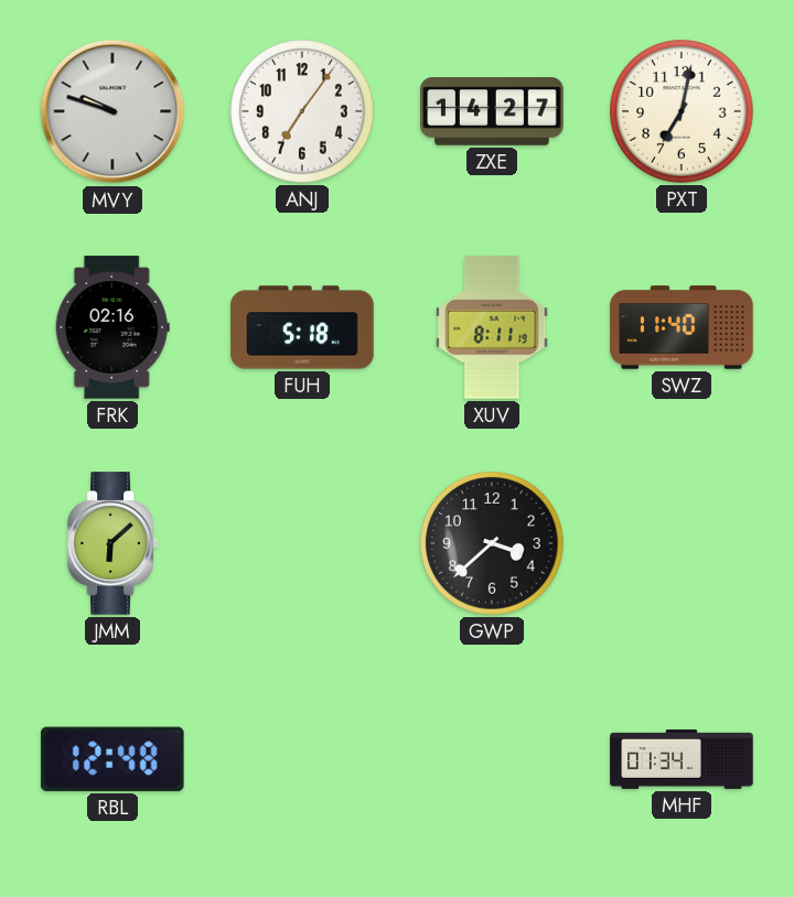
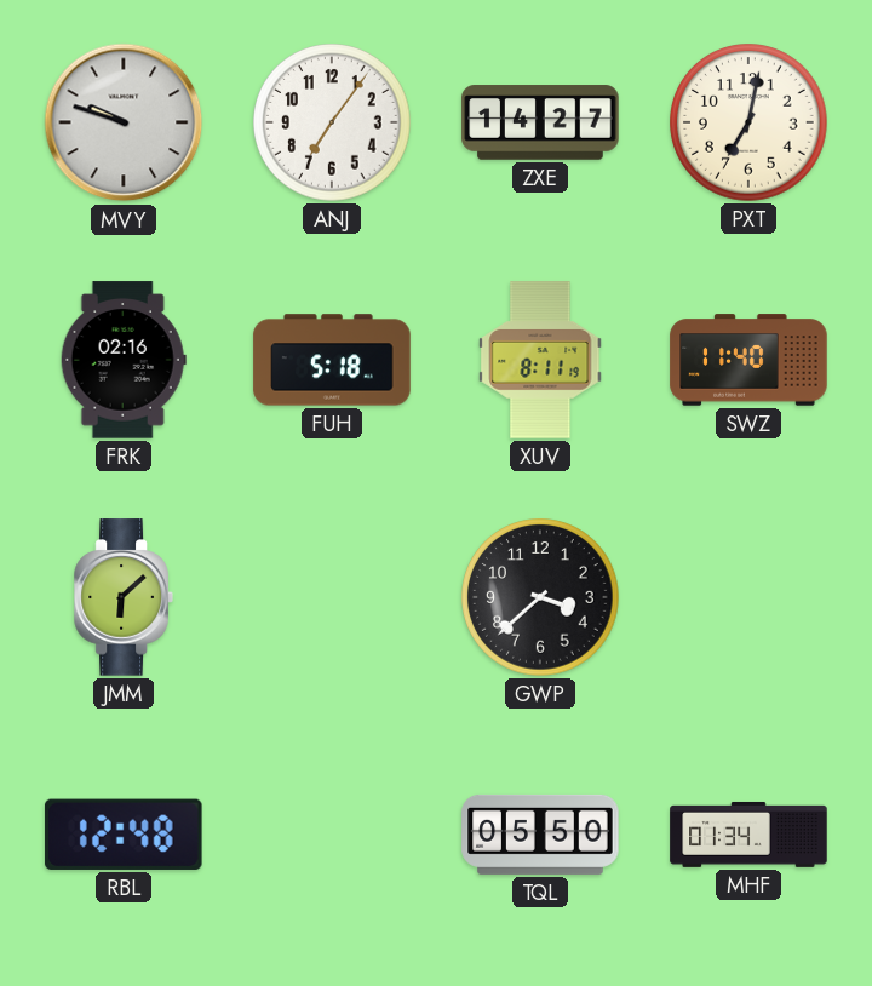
TQL: none -> 05:50 (540, 835)
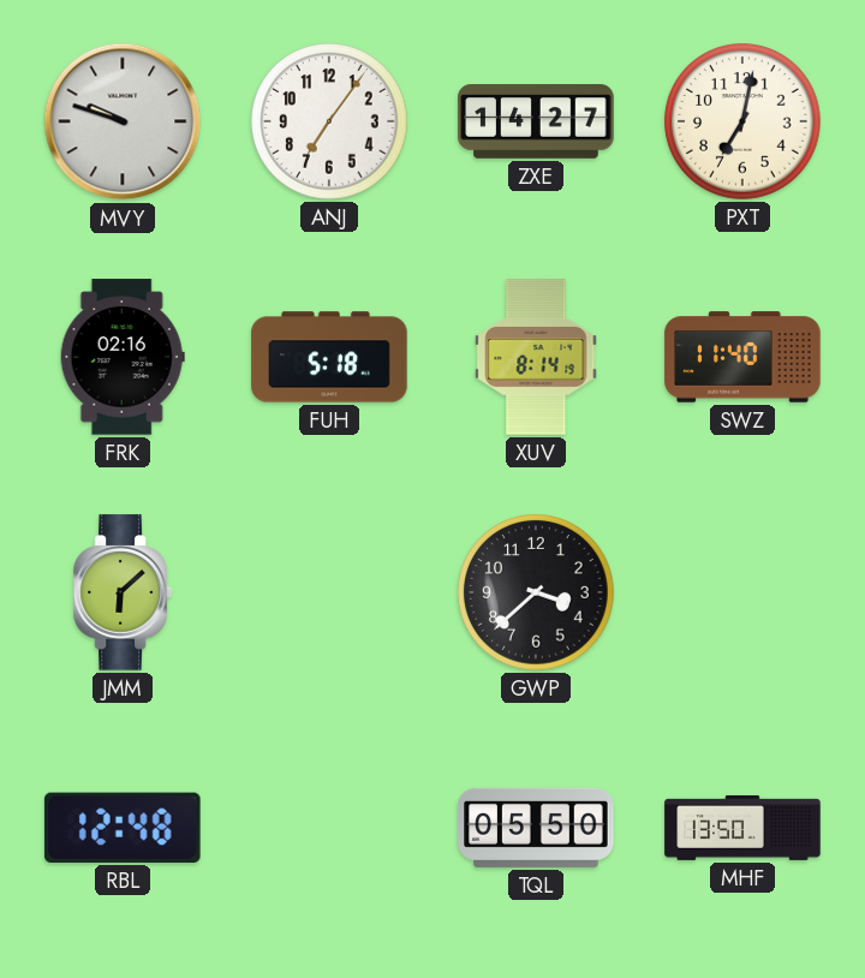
XUV: 8:11 -> 8:14 (536, 357)
MHF: 01:34 -> 13:50 (742, 828)
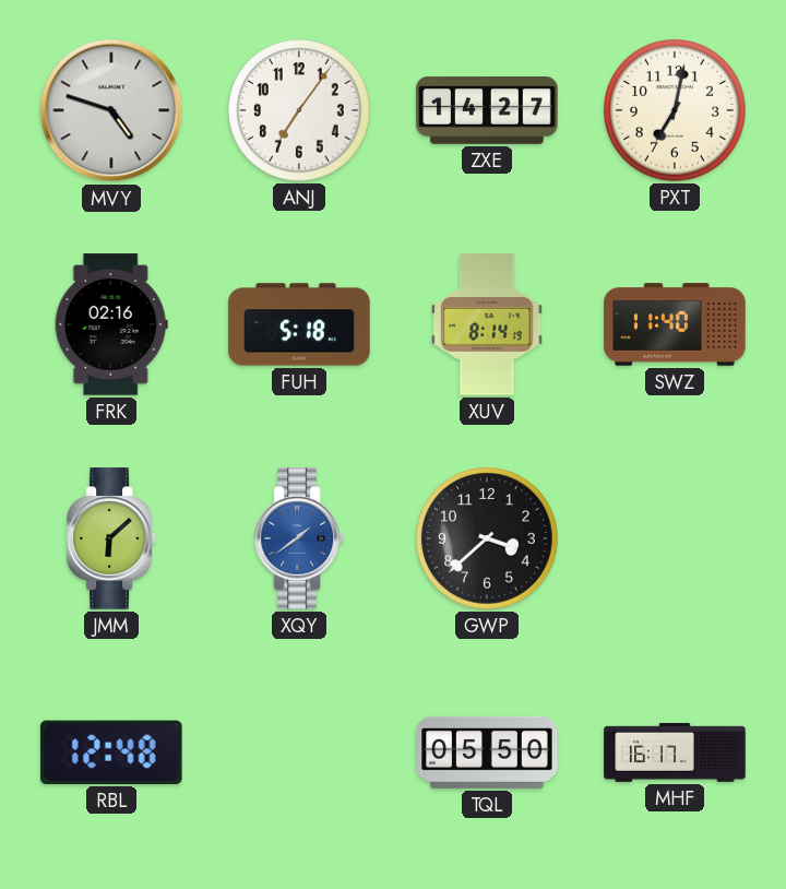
MVY: 9:48 -> 4:48 (111, 110)
XQY: none -> 1:39 (299, 538)
MHF: 13:50 -> 16:17 (675, 752)
